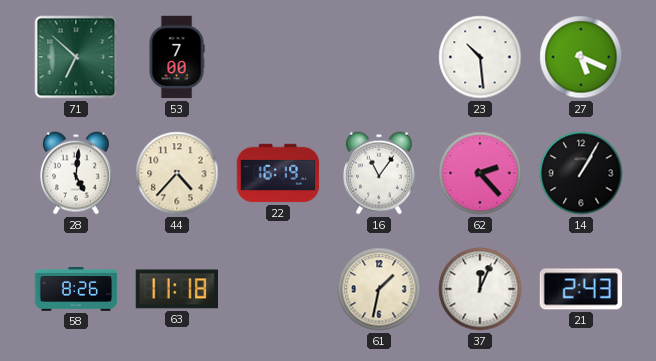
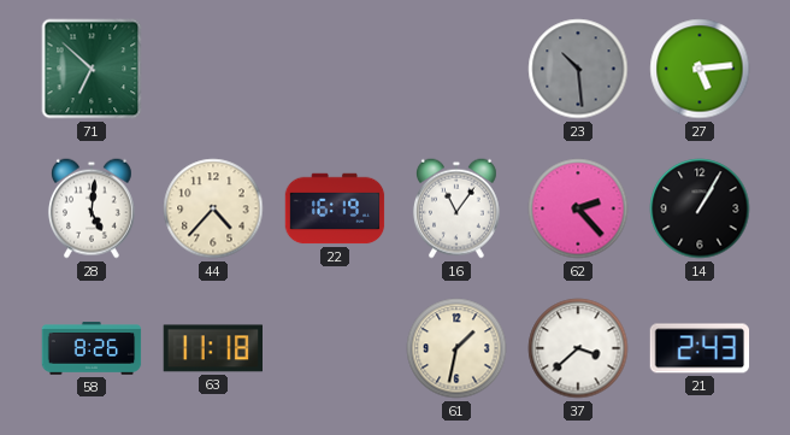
53: 7:00 -> none (177, 57)
23 dial: white -> grey (578, 69)
27: 5:19 -> 5:14 (700, 69)
37: 12:04 -> 3:38 (578, 348)
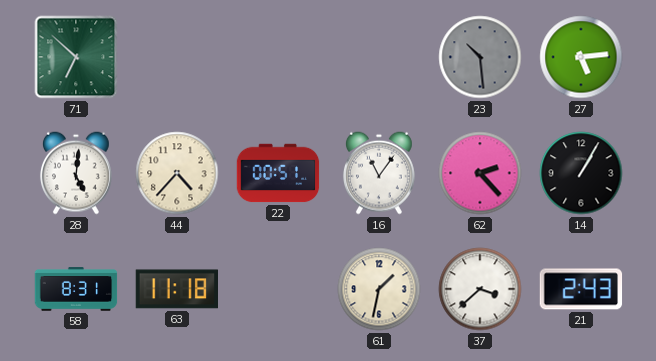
22: 16:19 -> 00:51 (278, 173)
58: 8:26 -> 8:31 (76, 289)
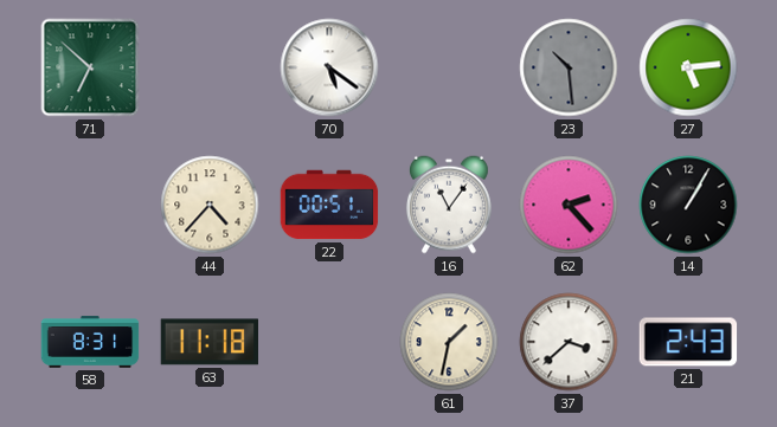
70: none -> 5:21 (329, 67)
28: 5:01 -> none (76, 173)
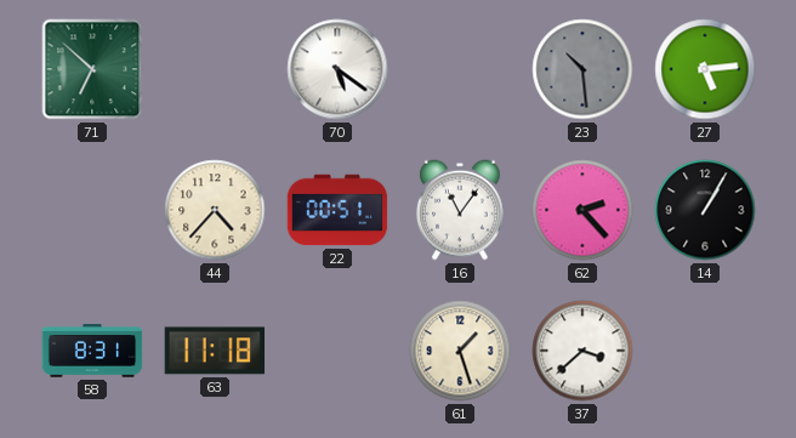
61: 1:32 -> 1:27 (460, 351)
21: 2:43 -> none (688, 342)
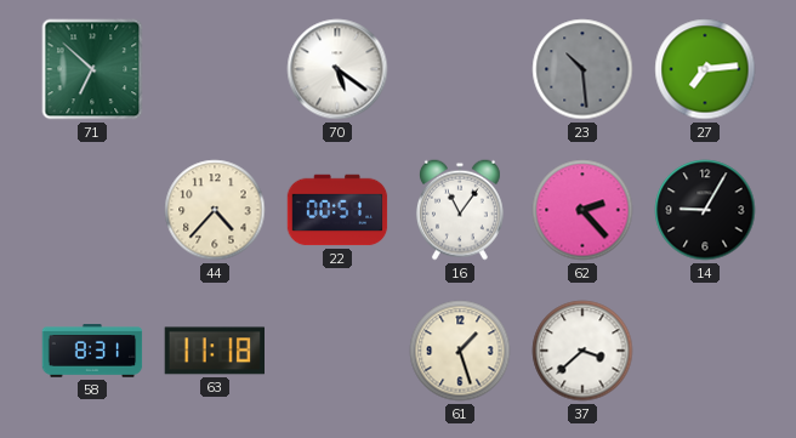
27: 5:14 -> 7:14 (705, 69)
14: 1:05 -> 9:05 (705, 210)
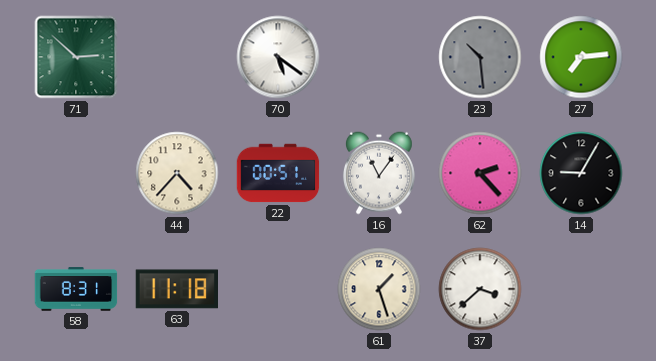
71: 6:52 -> 2:52 (76, 57)
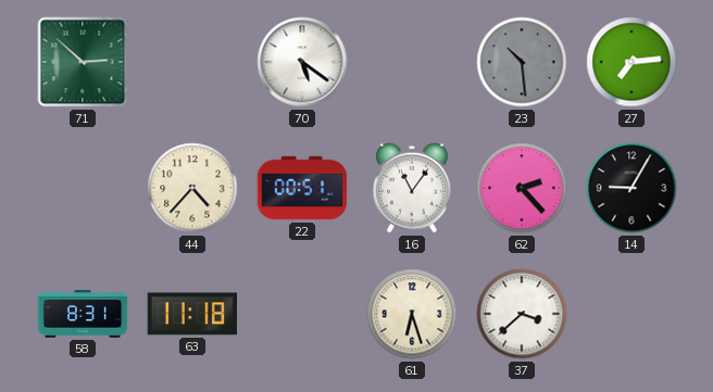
61: 1:27 -> 6:27 (412, 314)
